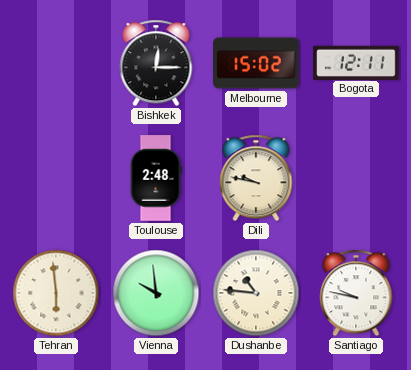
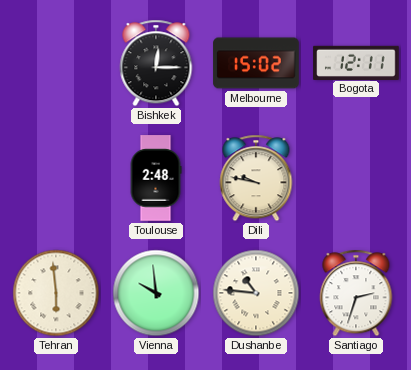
Santiago: 9:47 -> 2:33 (356, 293)
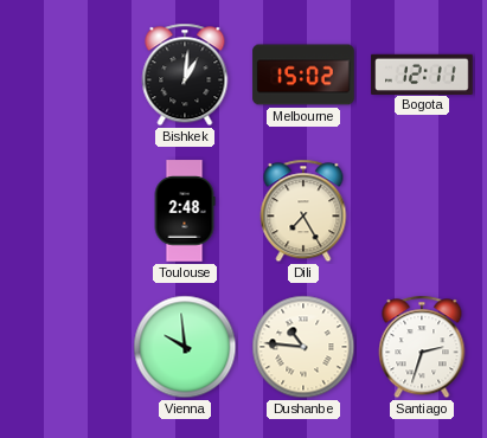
Bishkek: 12:15 -> 1:01 (185, 75)
Dili: 9:47 -> 7:25 (303, 211)
Tehran: 5:59 -> none (56, 293)
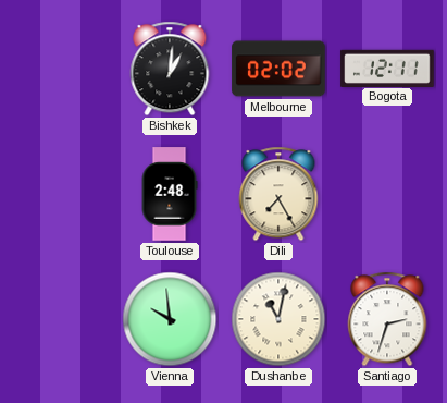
Melbourne: 15:02 -> 02:02 (278, 69)
Dushanbe: 10:46 -> 11:02 (278, 319)
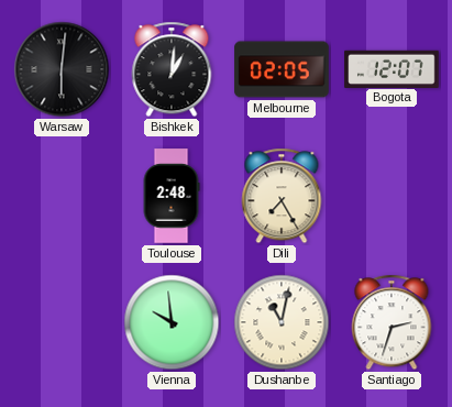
Warsaw: none -> 6:01 (62, 69)
Melbourne: 02:02 -> 02:05 (282, 69)
Bogota: 12:11 -> 12:07 (392, 68)
